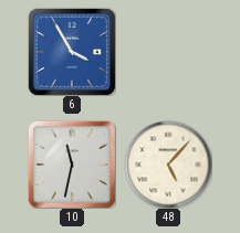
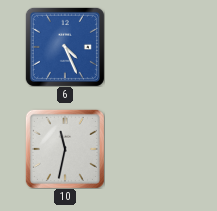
6: 3:55 -> 4:26 (65, 47)
48: 5:07 -> none (168, 165)
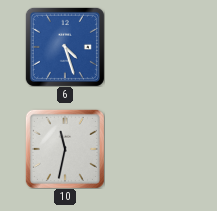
6: 4:26 -> 4:27 (65, 47)
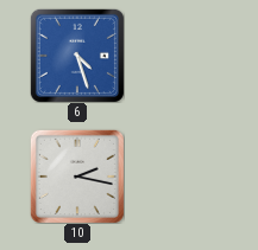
10: 11:32 -> 2:17 (77, 177)
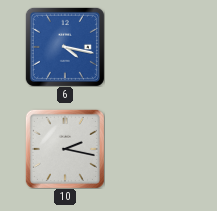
6: 4:27 -> 4:17 (65, 47)
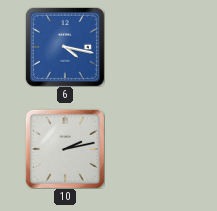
10: 2:17 -> 2:13 (65, 149)
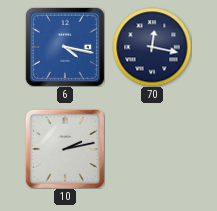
70: none -> 12:17 (152, 47)
